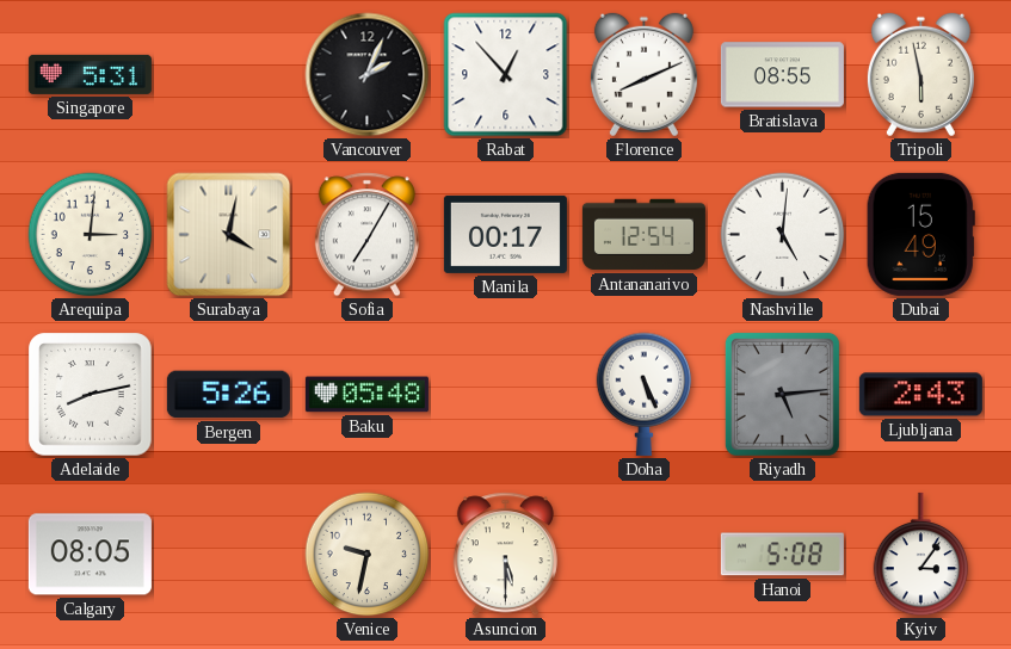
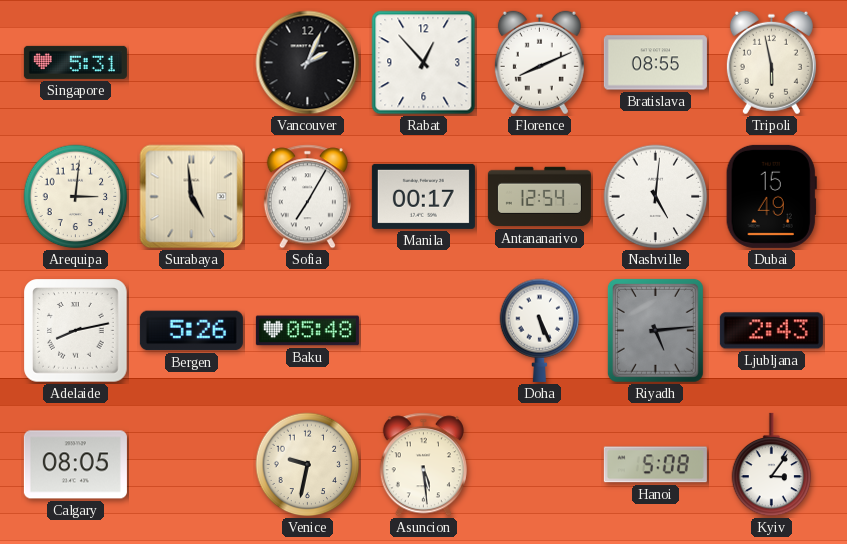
Surabaya: 4:02 -> 4:59 (192, 197)
Asuncion: 5:30 -> 5:29 (423, 465)
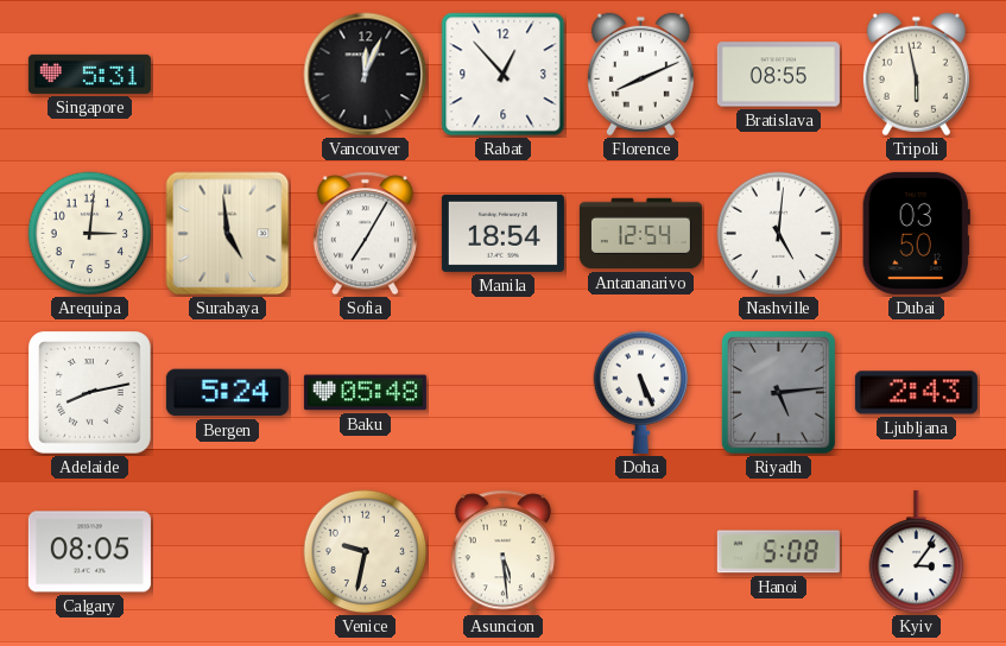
Vancouver: 2:04 -> 12:04 (366, 75)
Manila: 00:17 -> 18:54 (502, 233)
Dubai: 15:49 -> 03:50 (916, 233)
Bergen: 5:26 -> 5:24 (227, 393)
